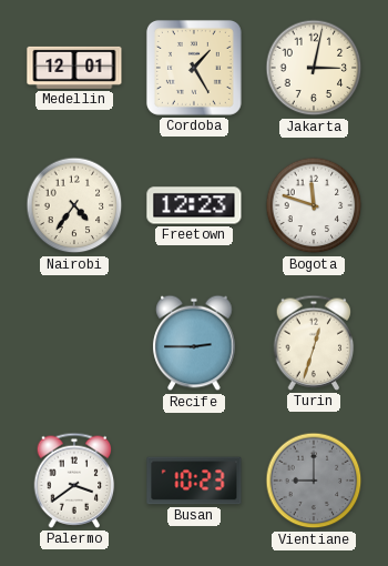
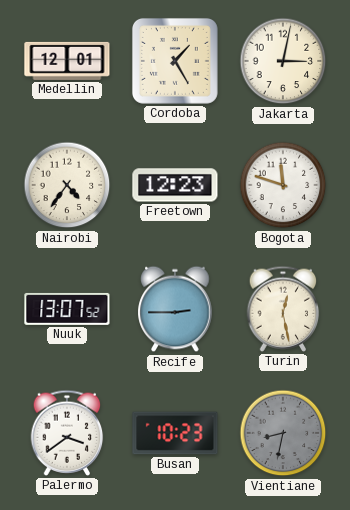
Nuuk: none -> 13:07 (67, 309)
Turin: 12:33 -> 12:28 (283, 309)
Vientiane: 9:00 -> 8:32 (283, 433)
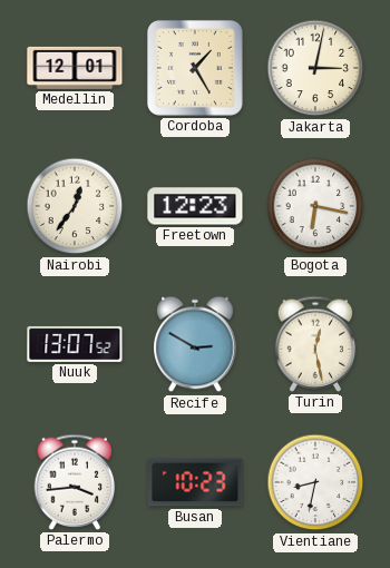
Nairobi: 4:36 -> 12:36 (75, 206)
Bogota: 11:48 -> 6:17 (315, 206)
Recife: 2:45 -> 2:50 (195, 344)
Palermo: 3:39 -> 3:44 (75, 482)
Vientiane dial: grey -> white (315, 482)
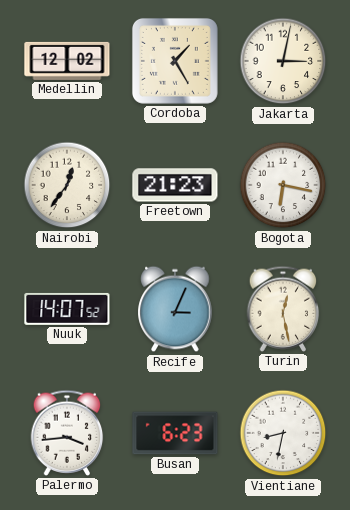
Medellin: 12:01 -> 12:02 (67, 61)
Freetown: 12:23 -> 21:23 (175, 185)
Nuuk: 13:07 -> 14:07 (67, 309)
Recife: 2:50 -> 3:04 (175, 309)
Busan: 10:23 -> 6:23 (175, 433)
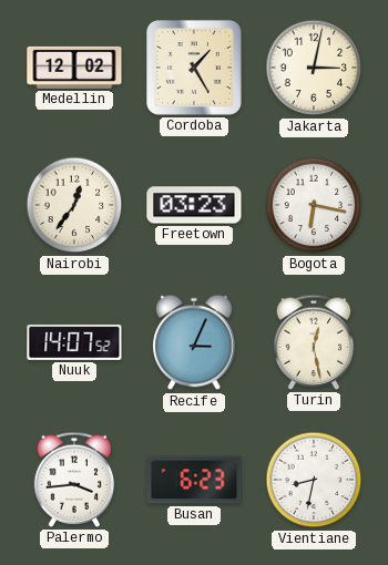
Freetown: 21:23 -> 03:23 (194, 205)
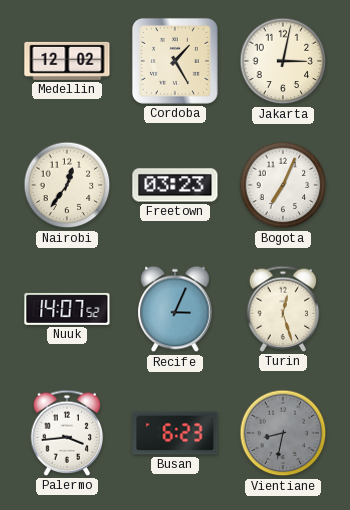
Bogota: 6:17 -> 7:04 (283, 185)
Turin: 12:28 -> 12:27 (283, 309)
Vientiane dial: white -> grey (283, 433)
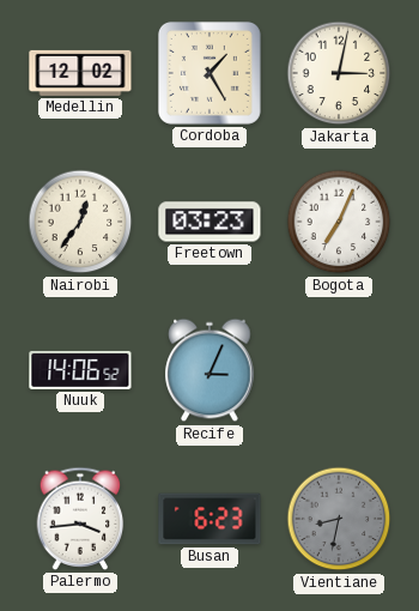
Nuuk: 14:07 -> 14:06 (80, 370)
Turin: 12:27 -> none (283, 309)
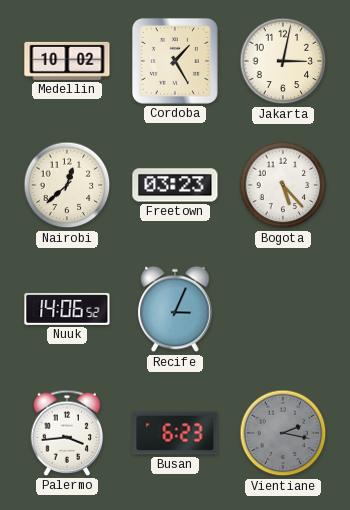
Medellin: 12:02 -> 10:02 (67, 61)
Nairobi: 12:36 -> 12:38 (67, 185)
Bogota: 7:04 -> 5:23 (283, 185)
Vientiane: 8:32 -> 2:17 (283, 433)
